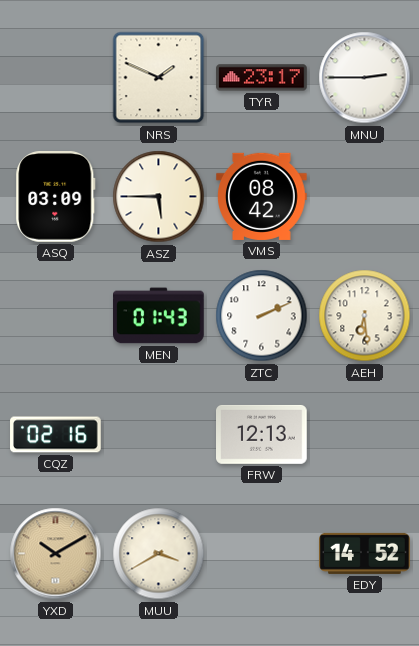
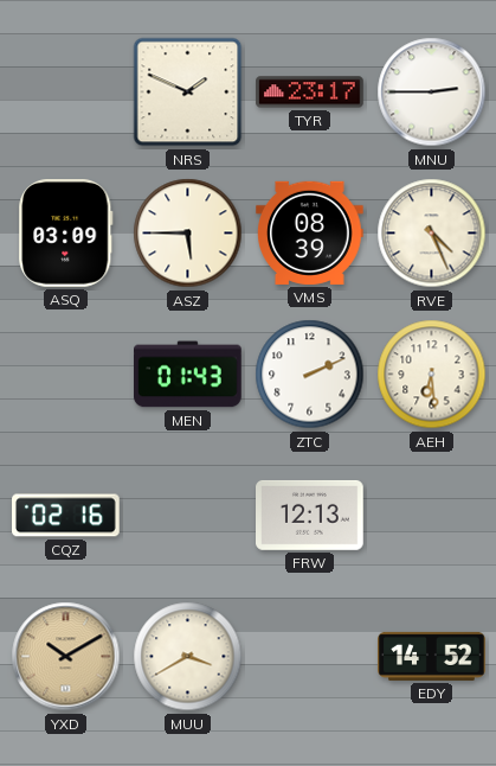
VMS: 08:42 -> 08:39 (310, 232)
RVE: none -> 4:26 (432, 234)
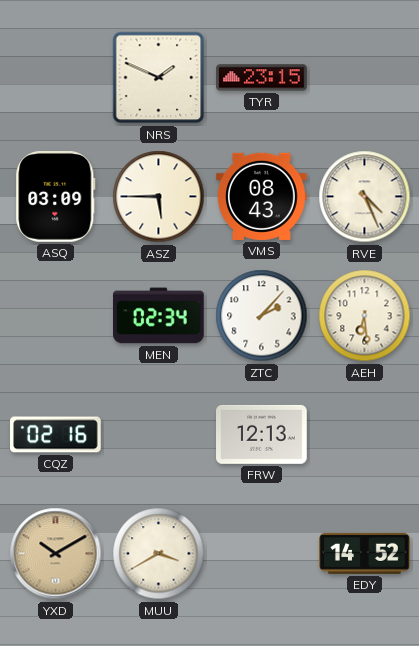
TYR: 23:17 -> 23:15 (262, 78)
MNU: 2:45 -> none (432, 92)
VMS: 08:39 -> 08:43 (262, 196)
MEN: 01:43 -> 02:34 (159, 316)
ZTC: 2:11 -> 2:07 (262, 316)
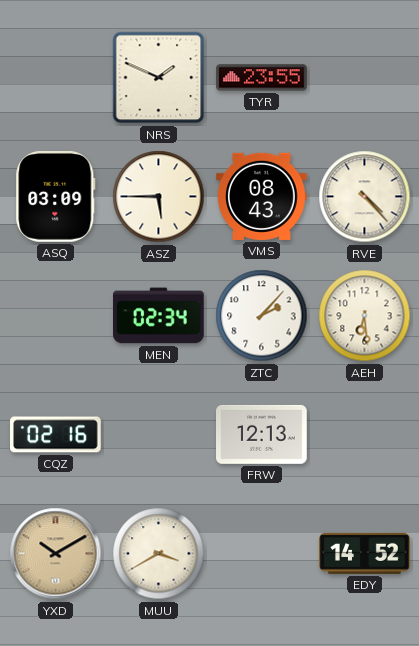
TYR: 23:15 -> 23:55 (262, 78)
RVE: 4:26 -> 4:23 (365, 197)
